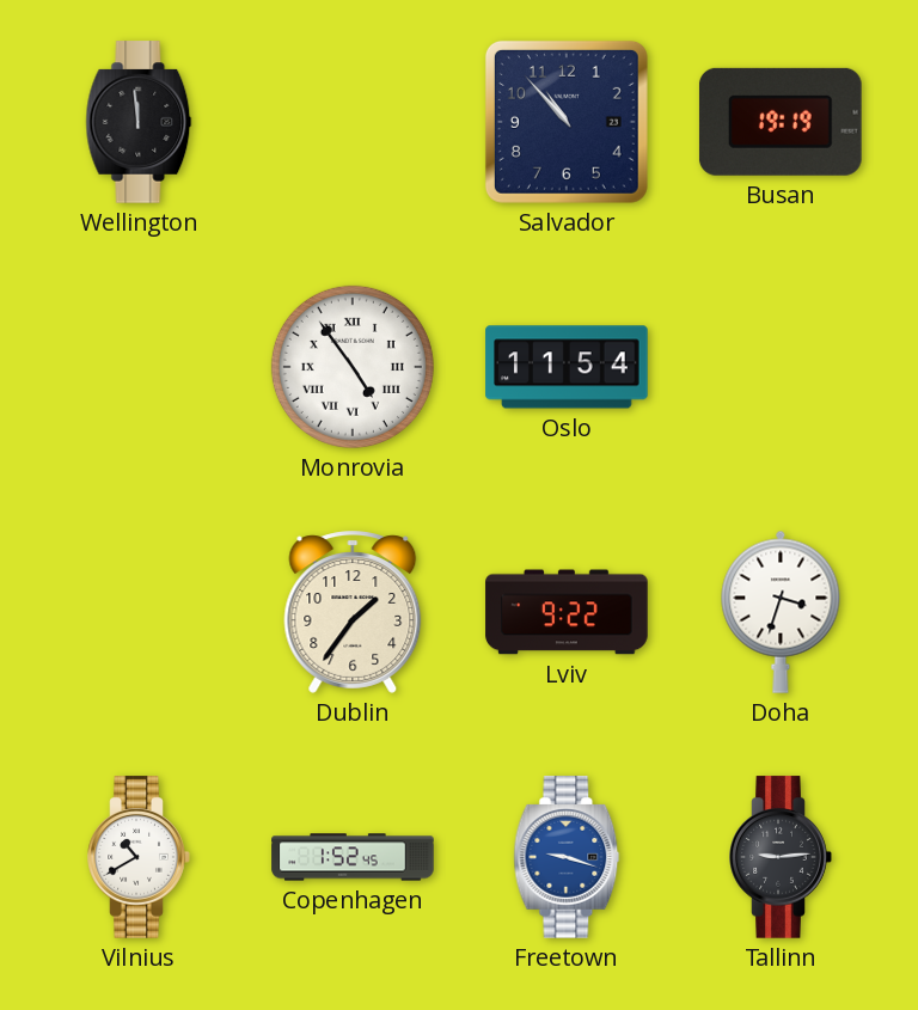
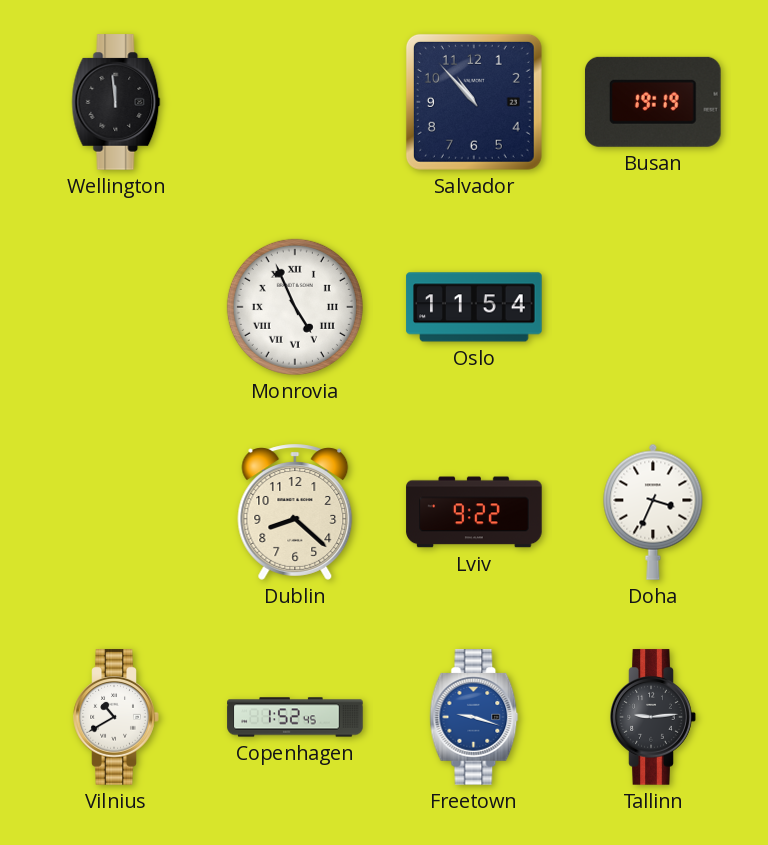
Monrovia: 4:54 -> 4:56 (295, 307)
Dublin: 1:36 -> 8:22 (295, 512)
Doha: 3:33 -> 3:34 (653, 512)
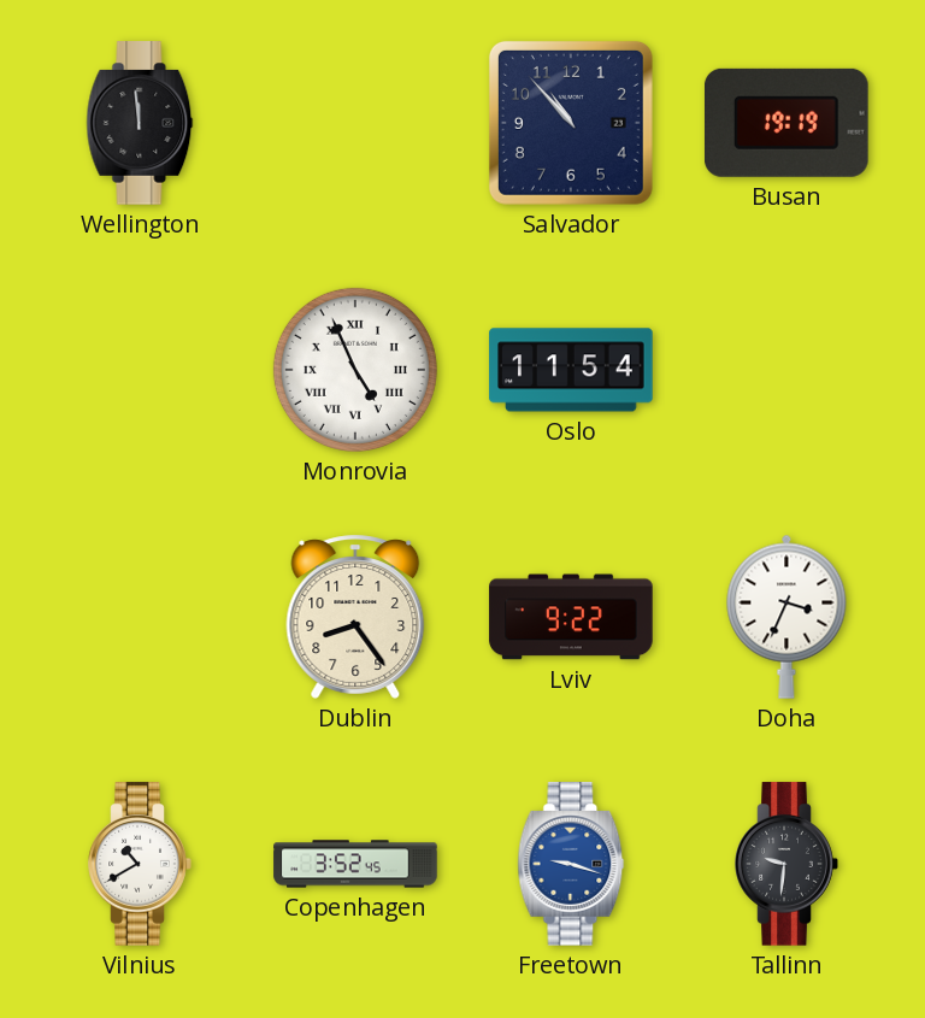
Dublin: 8:22 -> 8:24 (355, 617)
Copenhagen: 1:52 -> 3:52 (355, 864)
Tallinn: 9:14 -> 9:31 (786, 864)
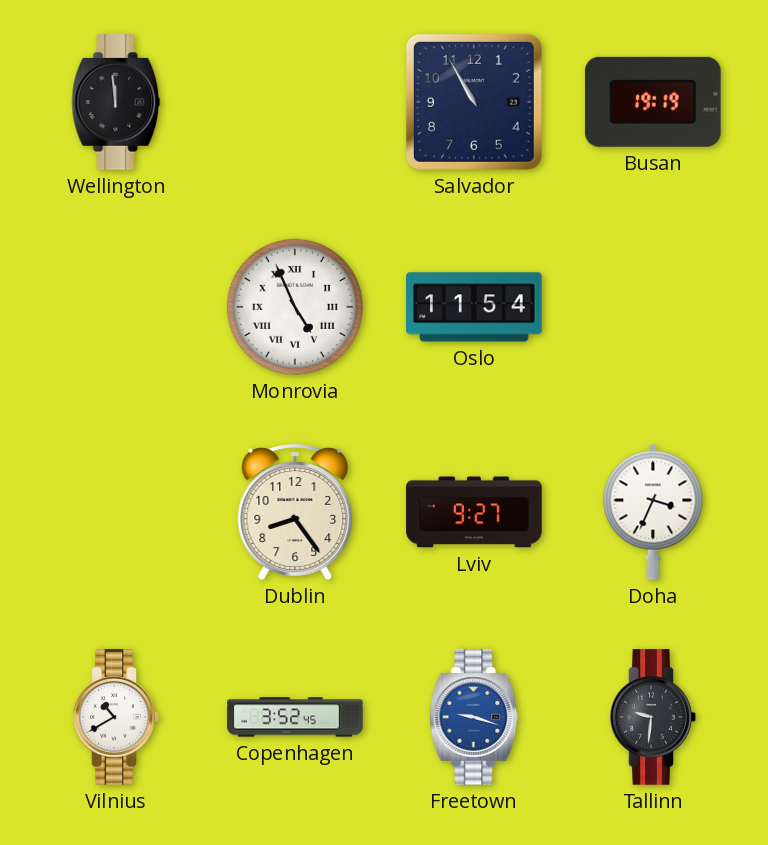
Salvador: 10:53 -> 10:55 (474, 102)
Lviv: 9:22 -> 9:27 (474, 512)
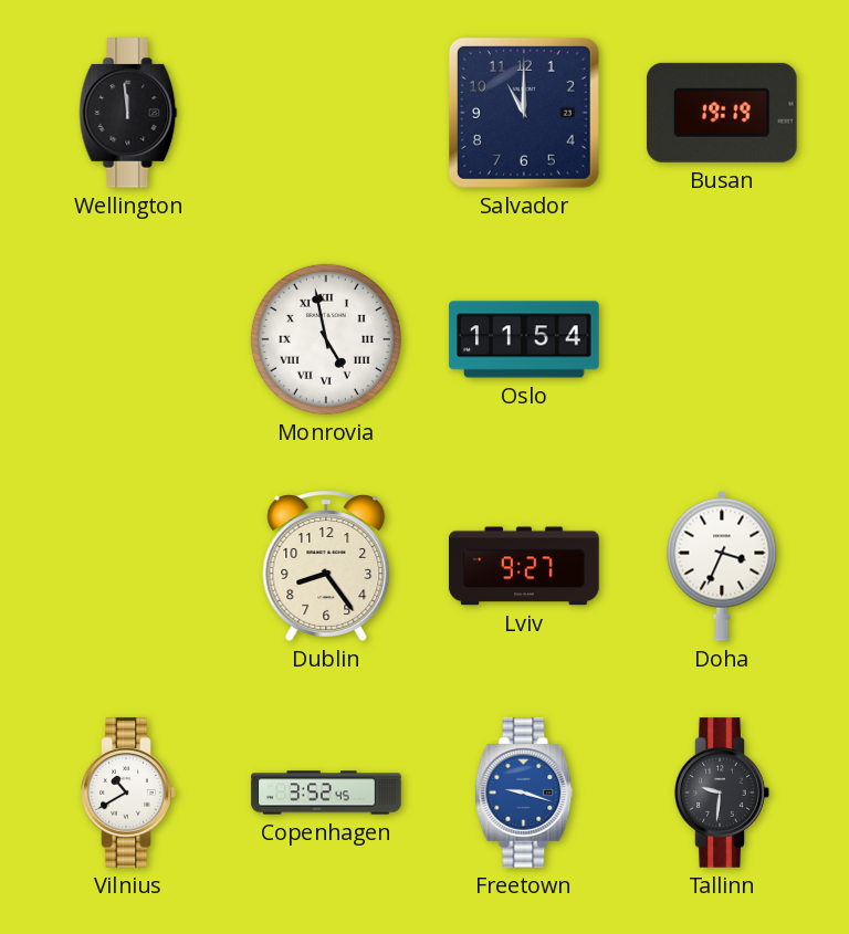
Salvador: 10:55 -> 11:00 (524, 113)
Monrovia: 4:56 -> 4:58 (326, 339)
